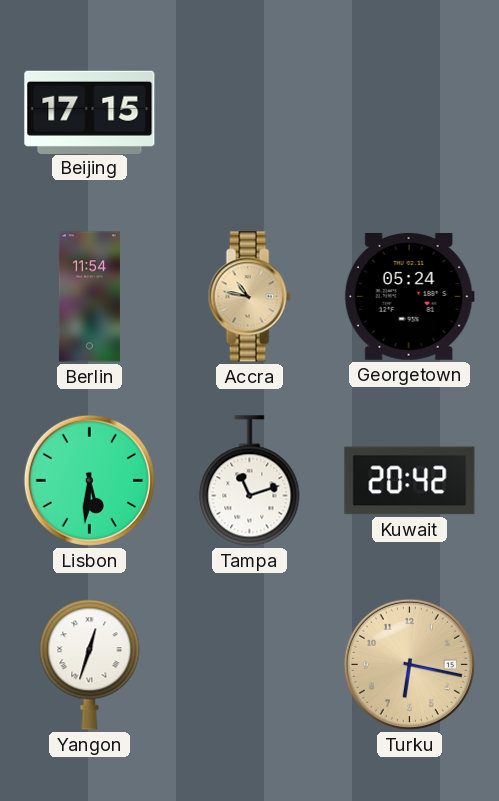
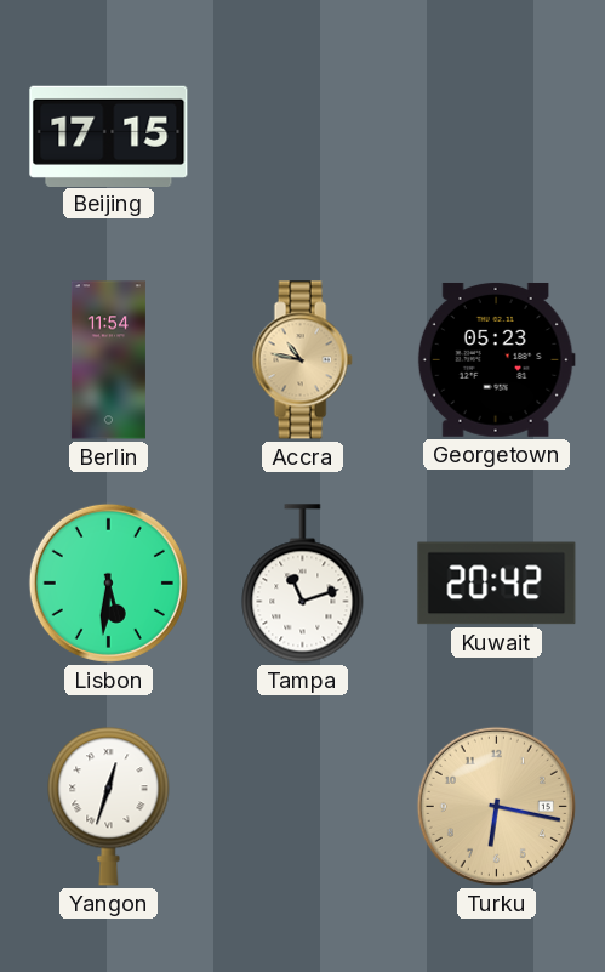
Georgetown: 05:24 -> 05:23 (496, 359)
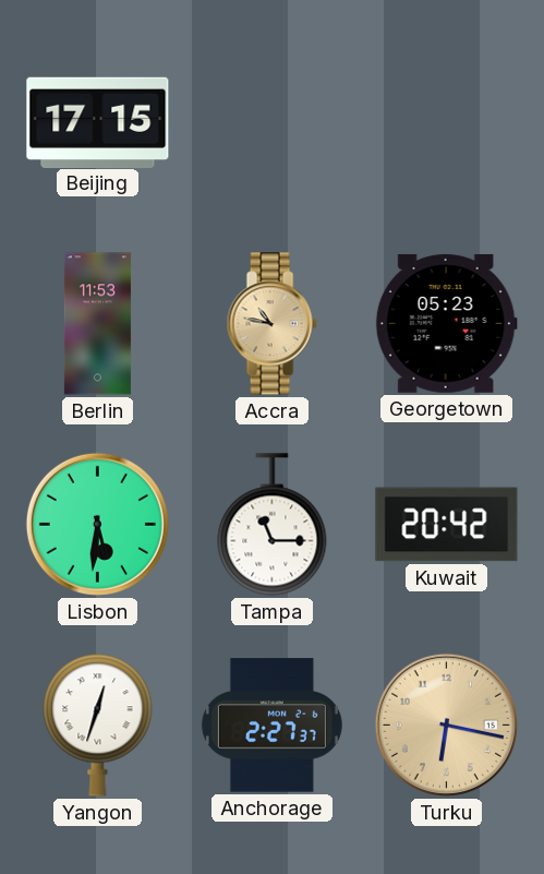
Berlin: 11:54 -> 11:53 (97, 324)
Tampa: 11:12 -> 11:15 (273, 525)
Anchorage: none -> 2:27 (271, 726)
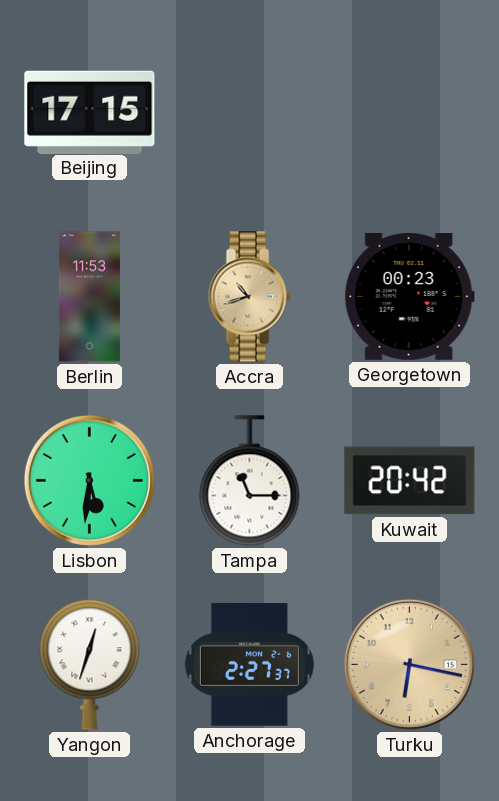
Accra: 10:47 -> 10:42 (249, 297)
Georgetown: 05:23 -> 00:23 (409, 296)
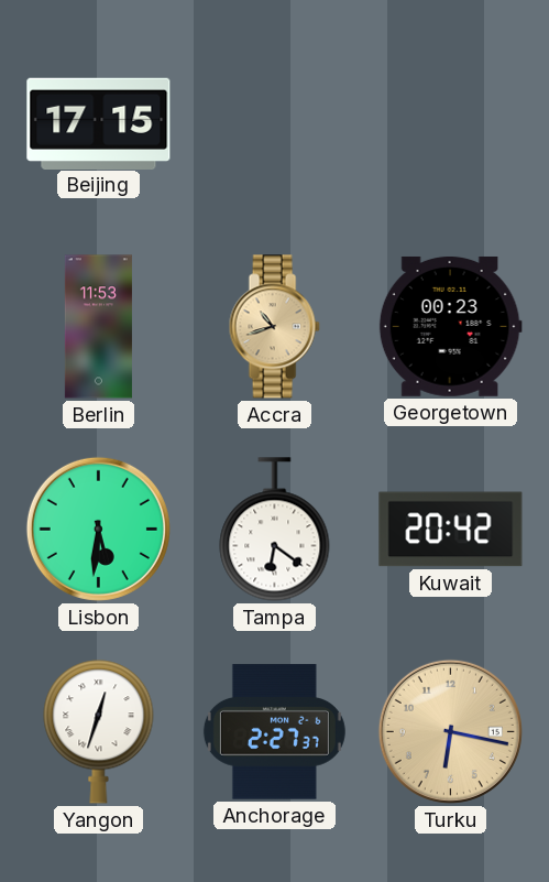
Tampa: 11:15 -> 6:21 (275, 530)
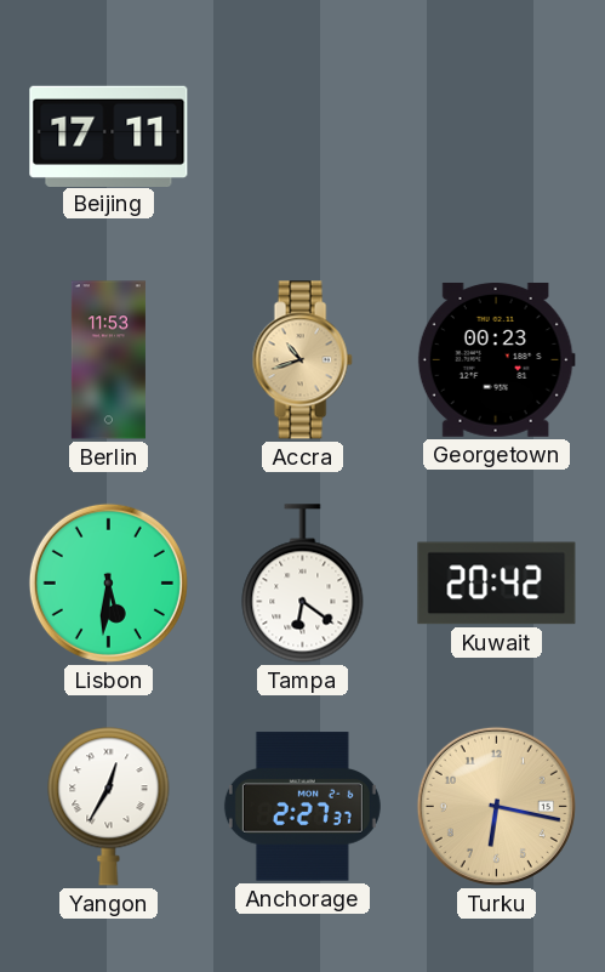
Beijing: 17:15 -> 17:11 (109, 136)
Yangon: 12:33 -> 12:35 (109, 807)
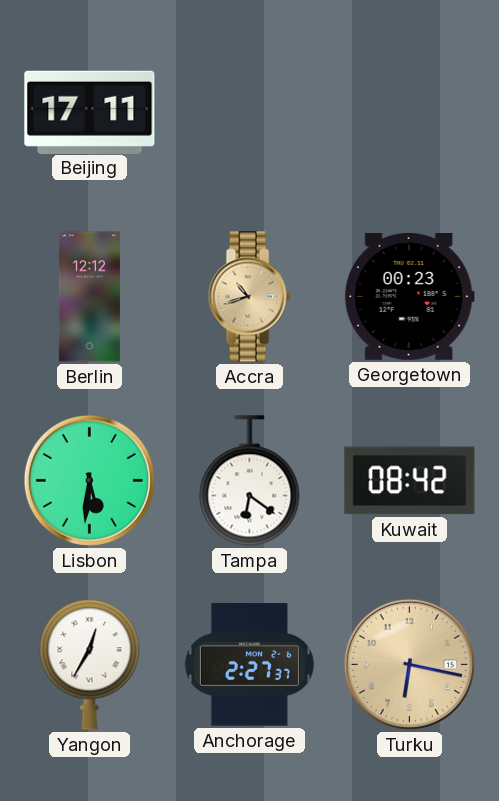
Berlin: 11:53 -> 12:12 (89, 297)
Kuwait: 20:42 -> 08:42 (410, 481)
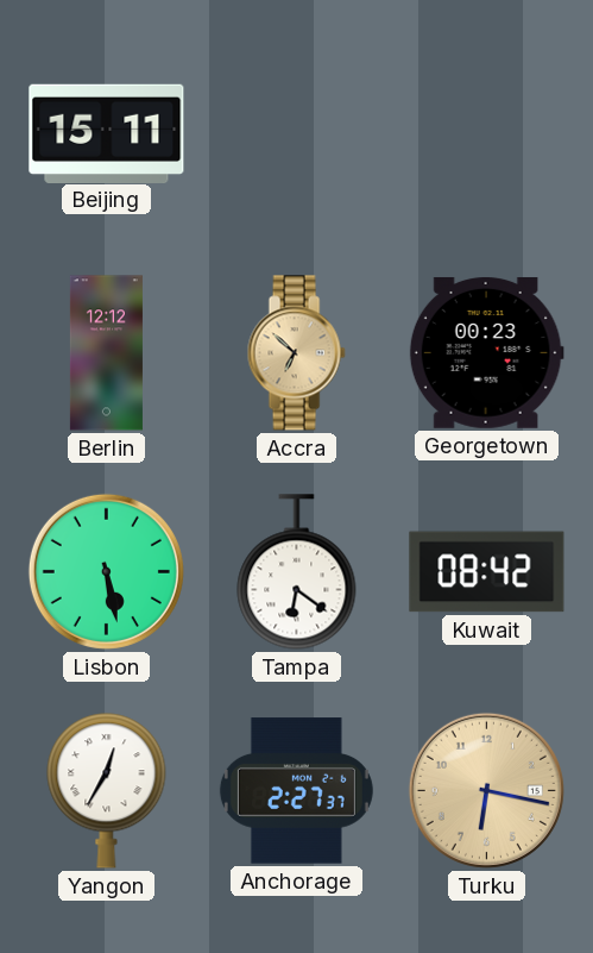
Beijing: 17:11 -> 15:11 (107, 133)
Accra: 10:42 -> 6:52 (296, 353)
Lisbon: 5:31 -> 5:28 (106, 571)
